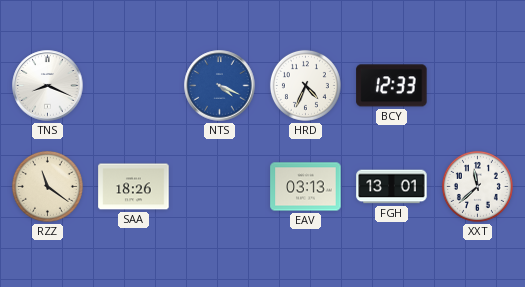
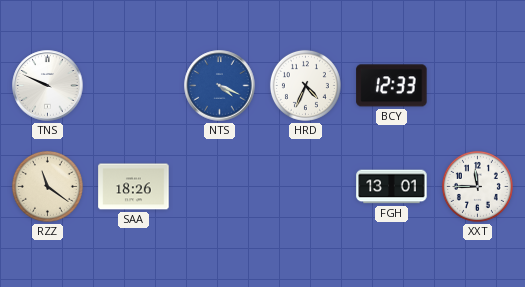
TNS: 8:19 -> 9:49 (48, 86)
EAV: 03:13 -> none (306, 187)
XXT: 11:38 -> 11:45 (477, 186)
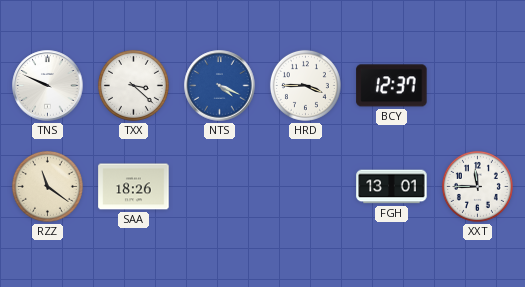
TXX: none -> 3:22 (133, 85)
HRD: 4:34 -> 3:45 (305, 85)
BCY: 12:33 -> 12:37 (392, 86)
